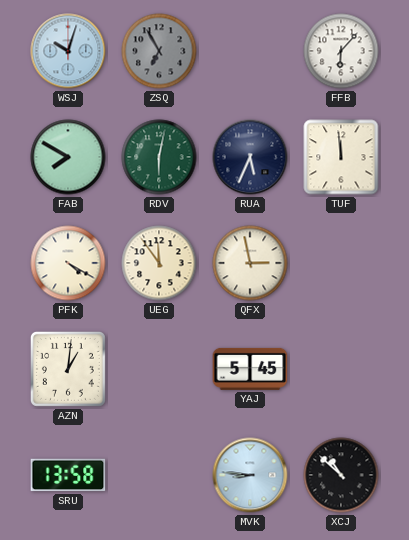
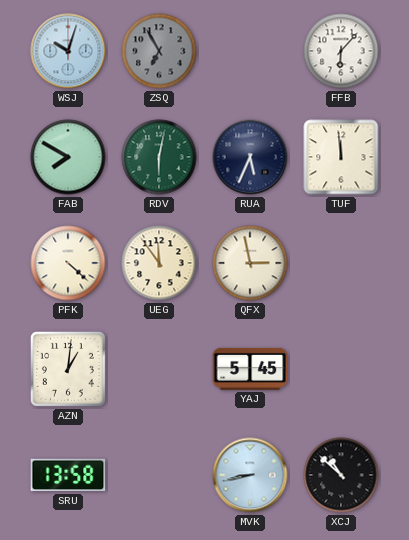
PFK: 4:20 -> 4:22 (68, 263)
MVK: 8:46 -> 8:43 (250, 475)
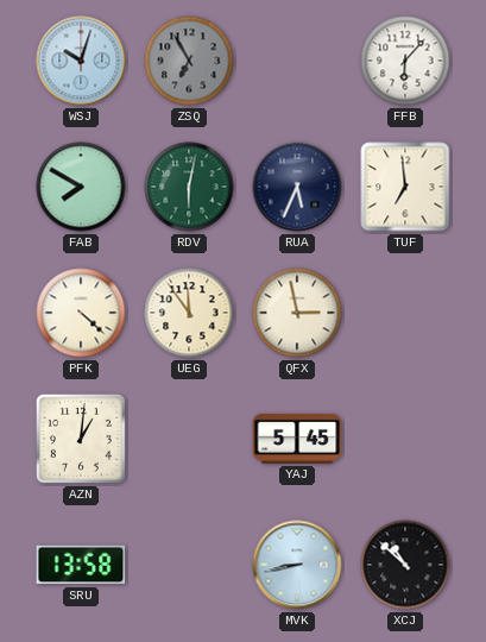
TUF: 11:59 -> 6:59 (405, 187)
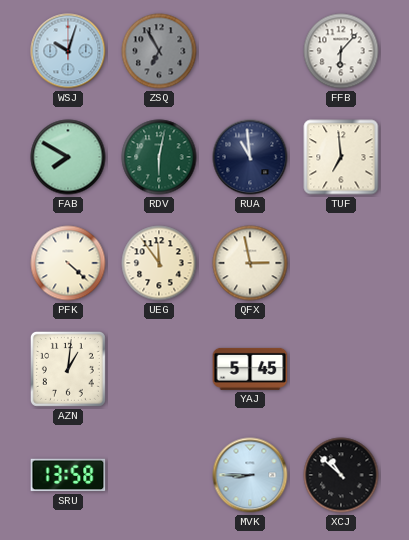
RUA: 5:34 -> 10:59 (250, 157)
MVK: 8:43 -> 8:45 (250, 475)
